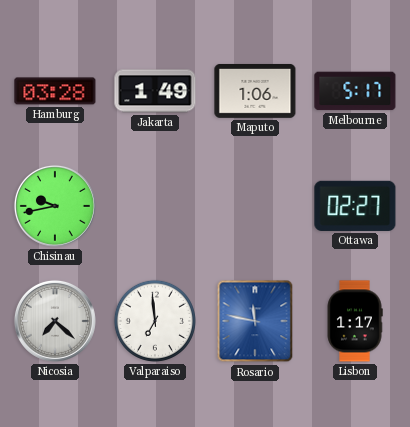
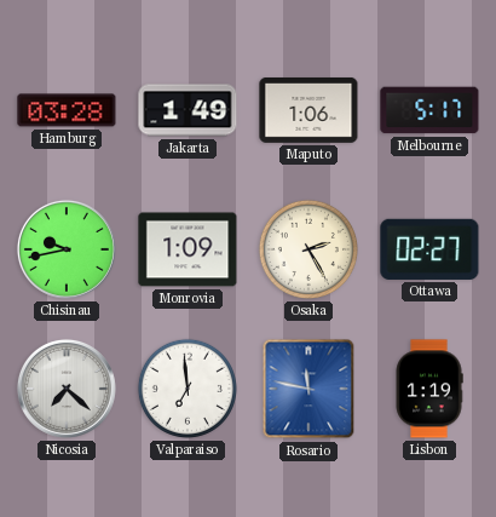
Monrovia: none -> 1:09 (188, 249)
Osaka: none -> 2:25 (308, 249)
Lisbon: 1:17 -> 1:19 (429, 389)
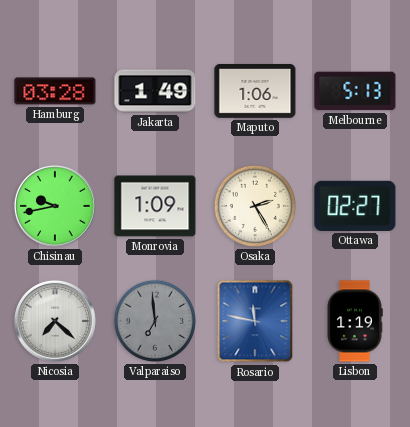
Melbourne: 5:17 -> 5:13 (355, 91)
Valparaiso dial: white -> grey (155, 321)
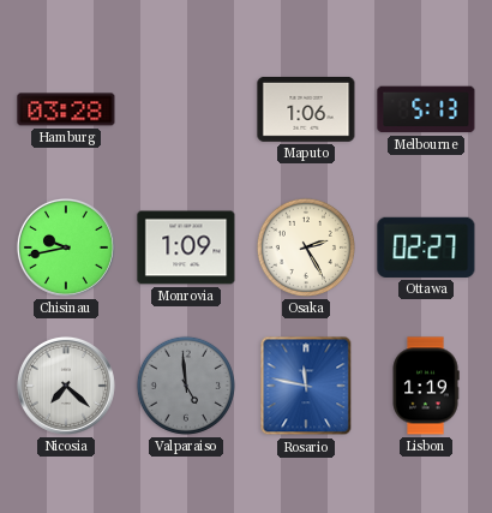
Jakarta: 1:49 -> none (155, 91)
Valparaiso: 6:59 -> 4:59 (186, 386)
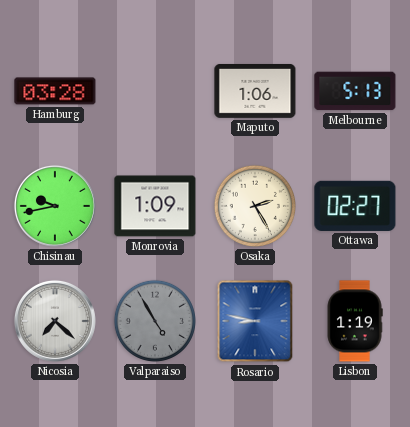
Valparaiso: 4:59 -> 4:55 (155, 321)
Rosario: 11:47 -> 8:47 (255, 321)
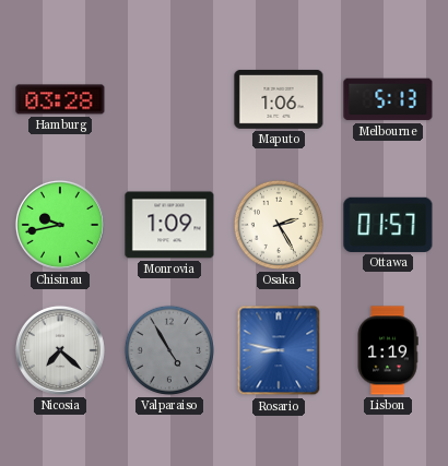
Ottawa: 02:27 -> 01:57 (388, 225)
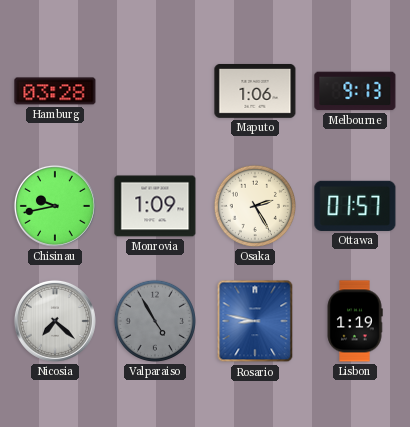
Melbourne: 5:13 -> 9:13 (355, 91)
